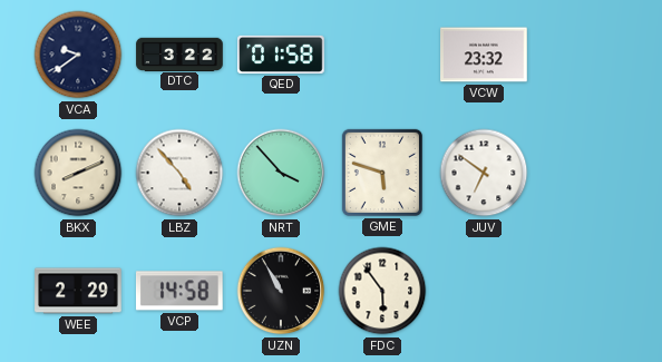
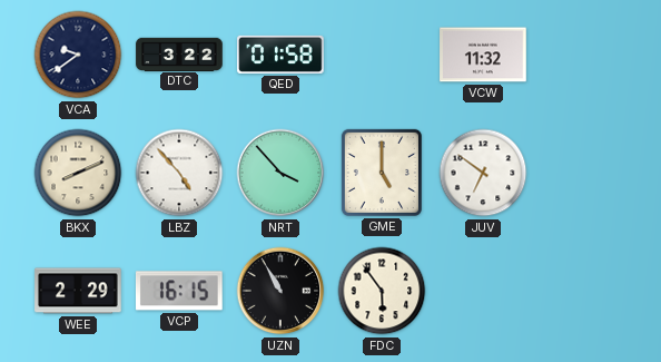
VCW: 23:32 -> 11:32 (483, 55)
GME: 5:48 -> 5:00 (382, 173)
VCP: 14:58 -> 16:15 (179, 291)
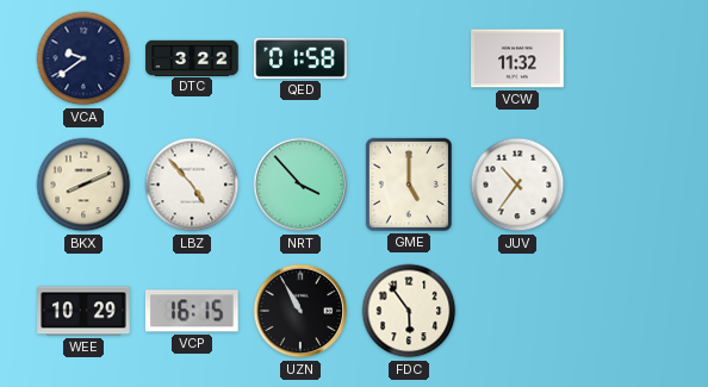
JUV: 6:51 -> 10:36 (517, 185)
WEE: 2:29 -> 10:29 (83, 311)
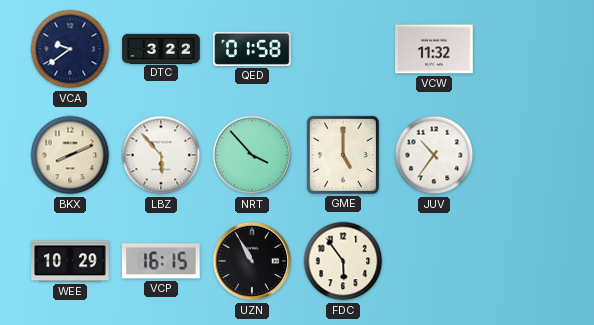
LBZ: 4:53 -> 5:53 (161, 155)
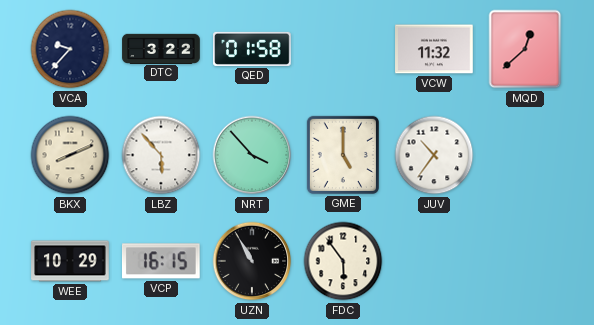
VCA: 9:39 -> 9:37 (70, 49)
MQD: none -> 12:38 (525, 49)
